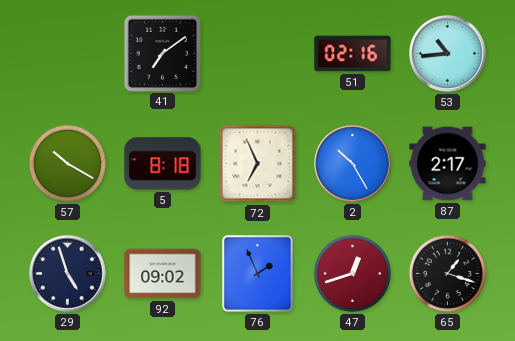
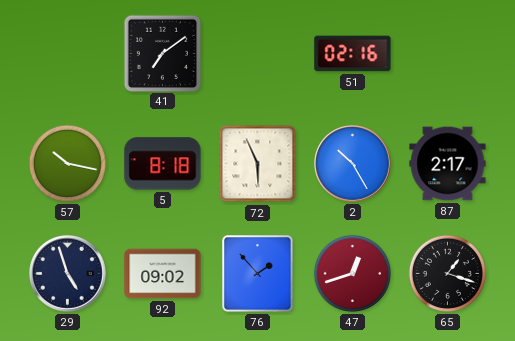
53: 10:44 -> none (448, 54)
57: 10:20 -> 10:17 (67, 163)
72: 6:56 -> 5:56 (258, 164)
76: 1:56 -> 1:53 (258, 274)
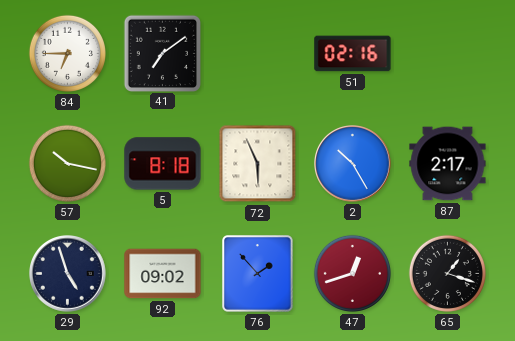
84: none -> 6:45 (67, 53)
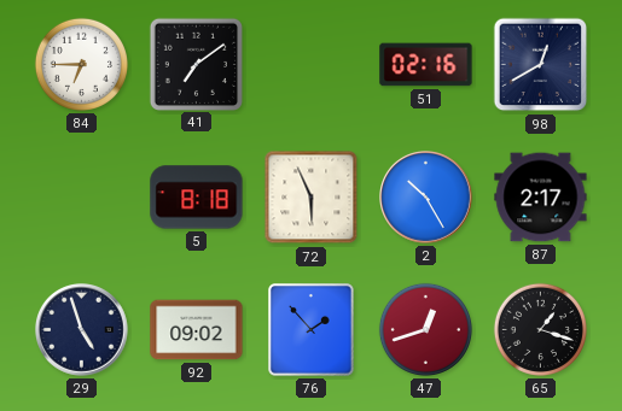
98: none -> 12:40 (541, 65)
57: 10:17 -> none (67, 163)
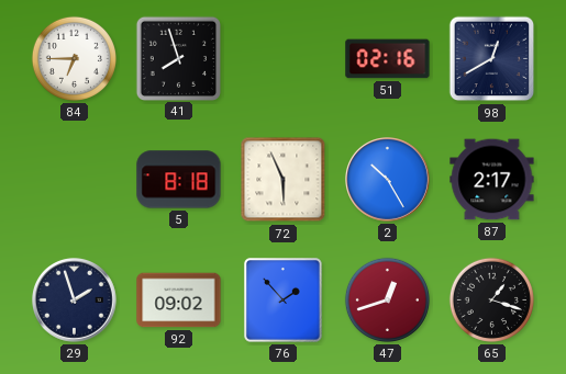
41: 7:09 -> 7:57 (178, 58)
29: 4:57 -> 1:57 (75, 301)
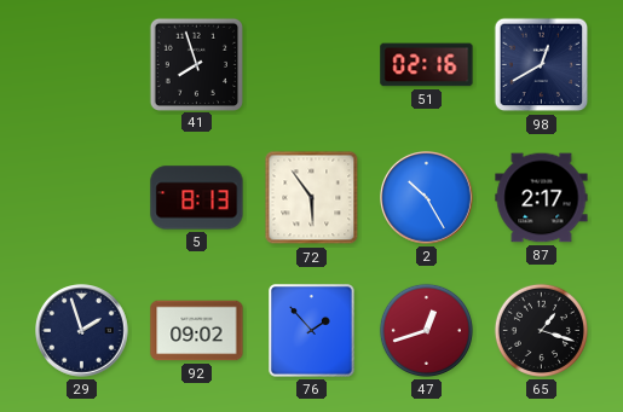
84: 6:45 -> none (74, 58)
5: 8:18 -> 8:13 (197, 198)
72: 5:56 -> 5:54 (312, 198)
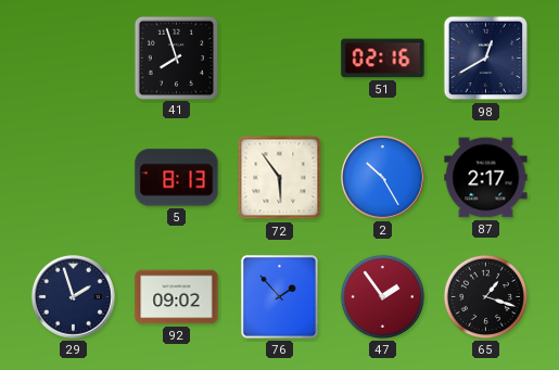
47: 12:42 -> 1:54 (382, 296)
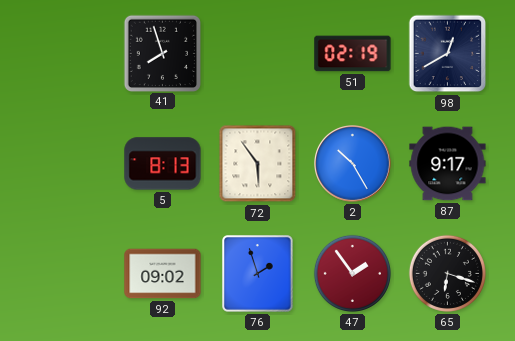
51: 02:16 -> 02:19 (353, 54)
87: 2:17 -> 9:17 (448, 164)
29: 1:57 -> none (74, 297)
76: 1:53 -> 1:57 (258, 274)
65: 1:18 -> 6:18 (447, 273)
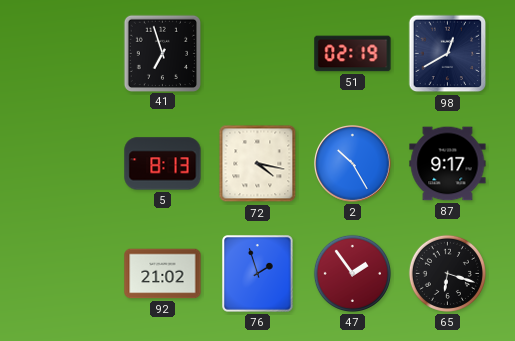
41: 7:57 -> 6:57 (162, 53)
72: 5:54 -> 4:17 (258, 164)
92: 09:02 -> 21:02 (163, 274)
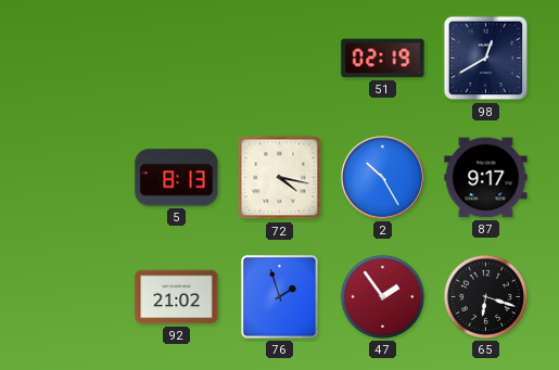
41: 6:57 -> none (162, 53)
